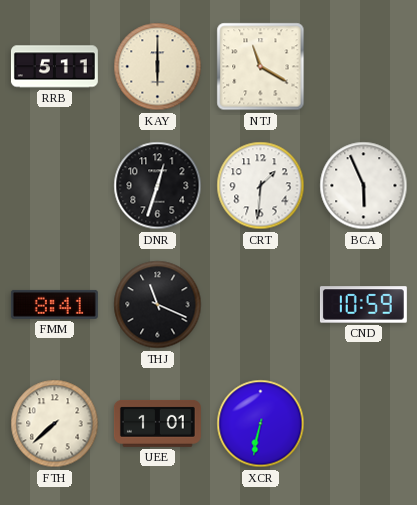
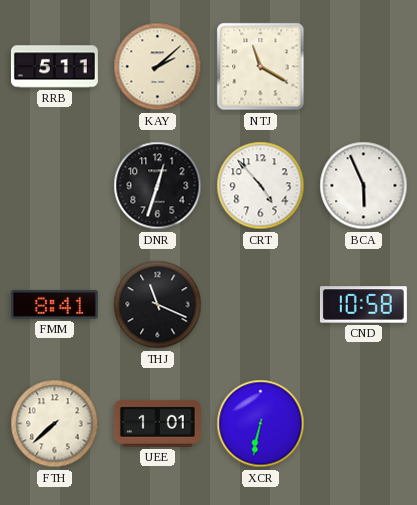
KAY: 6:00 -> 2:08 (158, 67)
CRT: 1:31 -> 4:53 (261, 186)
CND: 10:59 -> 10:58 (363, 305)
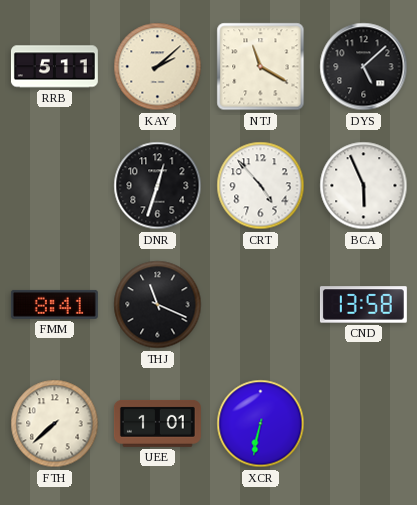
DYS: none -> 5:08 (364, 67)
CND: 10:58 -> 13:58 (363, 305)
